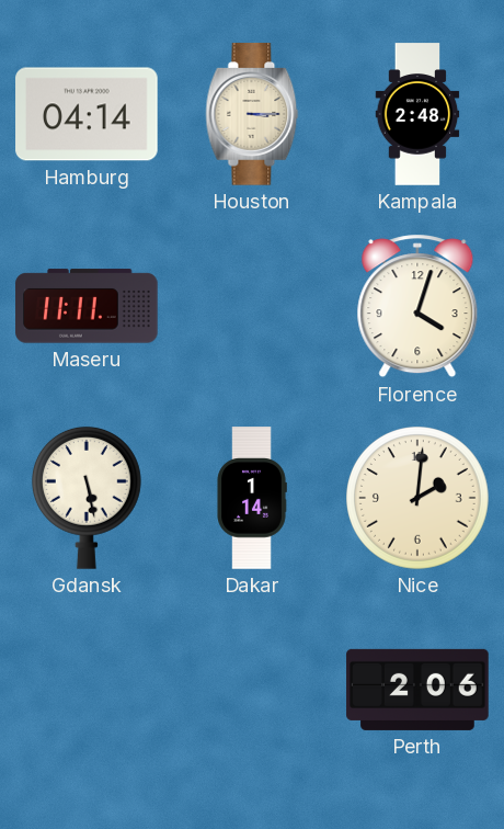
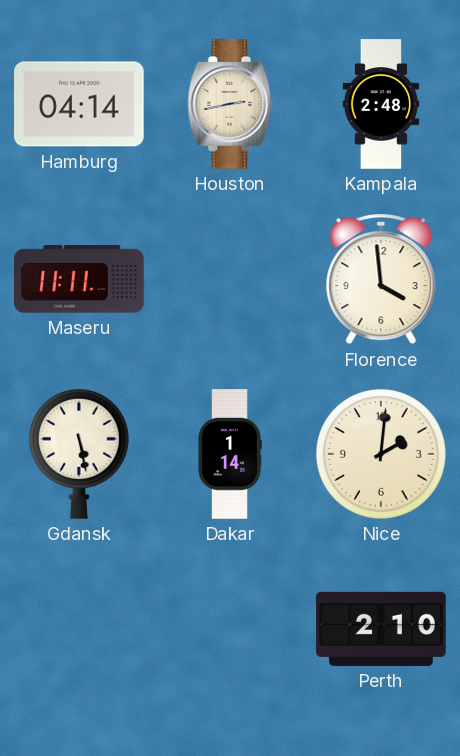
Houston: 3:15 -> 2:43 (230, 104)
Florence: 4:03 -> 3:59 (381, 279)
Perth: 2:06 -> 2:10 (381, 629)
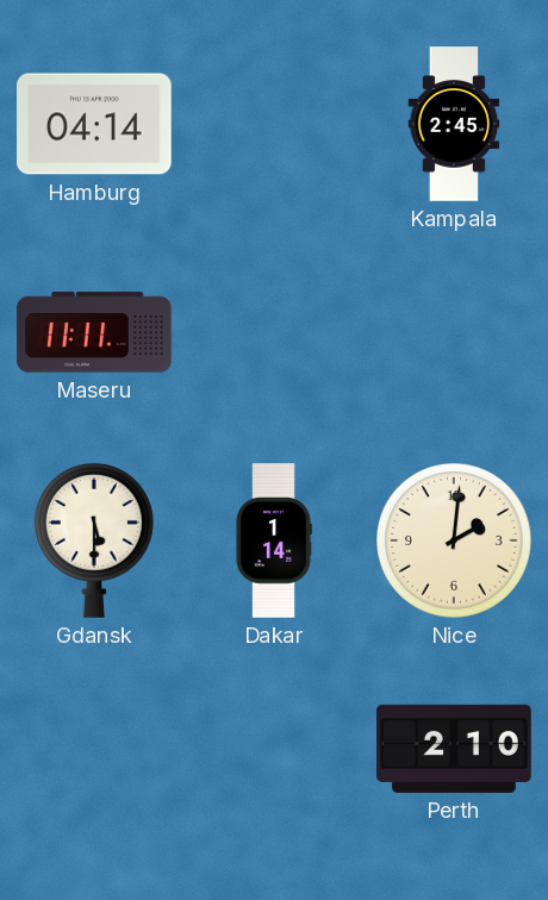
Houston: 2:43 -> none (230, 104)
Kampala: 2:48 -> 2:45 (454, 124)
Florence: 3:59 -> none (381, 279)
Gdansk: 5:28 -> 5:30 (94, 540)
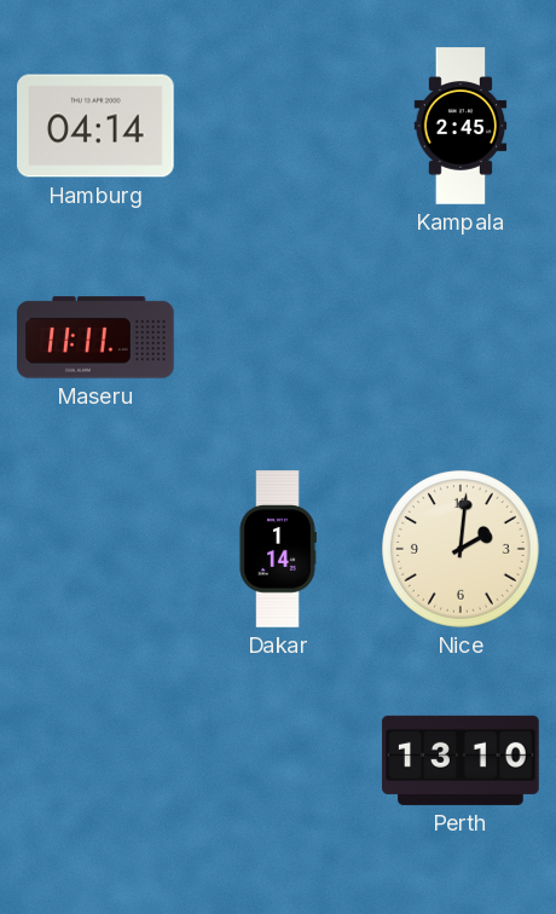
Gdansk: 5:30 -> none (94, 540)
Perth: 2:10 -> 13:10 (461, 760)
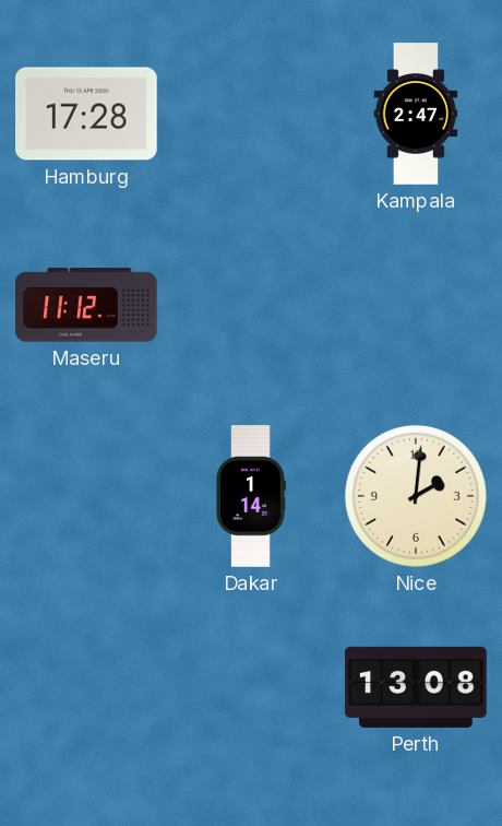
Hamburg: 04:14 -> 17:28 (86, 114)
Kampala: 2:45 -> 2:47 (416, 114)
Maseru: 11:11 -> 11:12 (86, 305)
Perth: 13:10 -> 13:08 (416, 687)
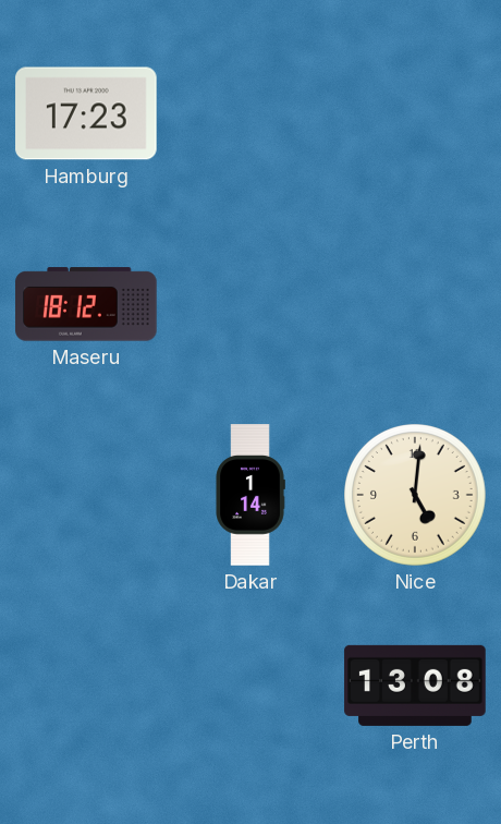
Hamburg: 17:28 -> 17:23 (86, 113)
Kampala: 2:47 -> none (416, 114)
Maseru: 11:12 -> 18:12 (86, 304)
Nice: 2:01 -> 5:01 (416, 496)
